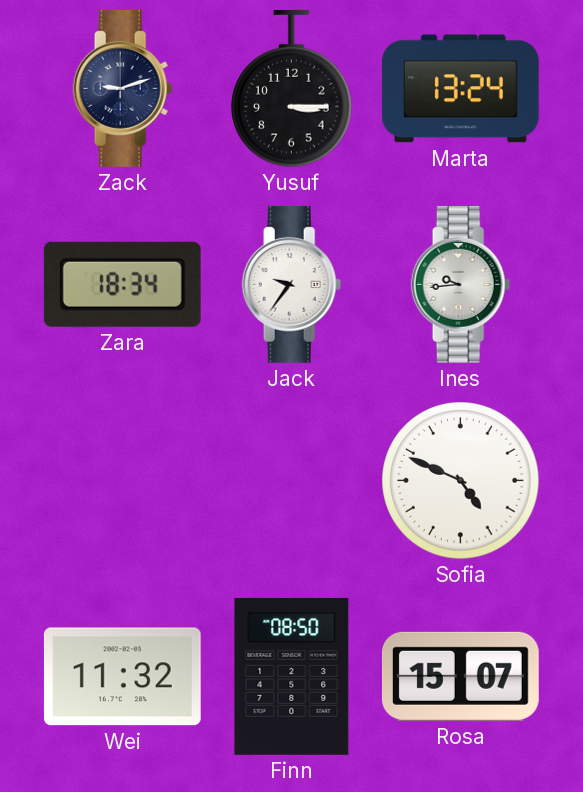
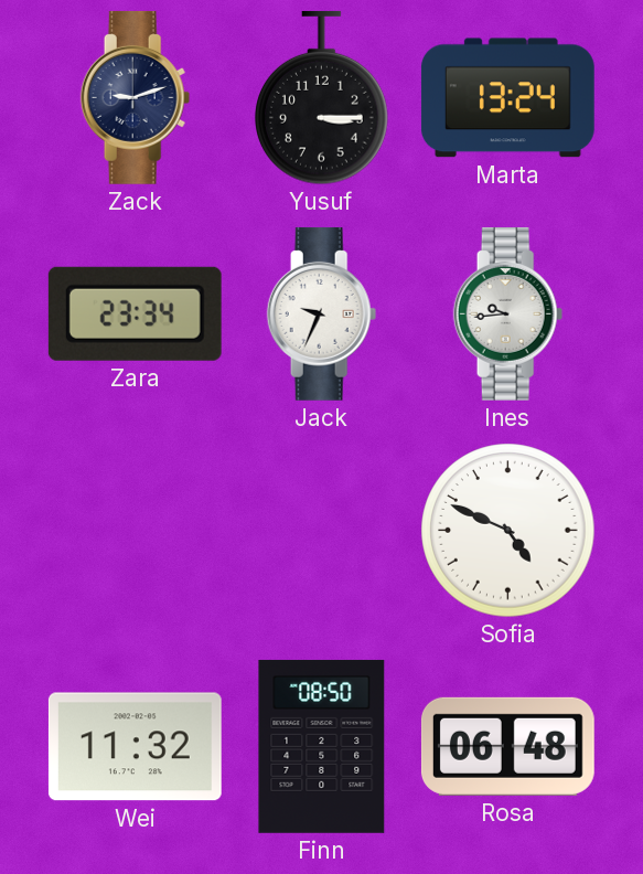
Zara: 18:34 -> 23:34 (135, 313)
Jack: 9:36 -> 9:34 (322, 313)
Rosa: 15:07 -> 06:48 (507, 746)
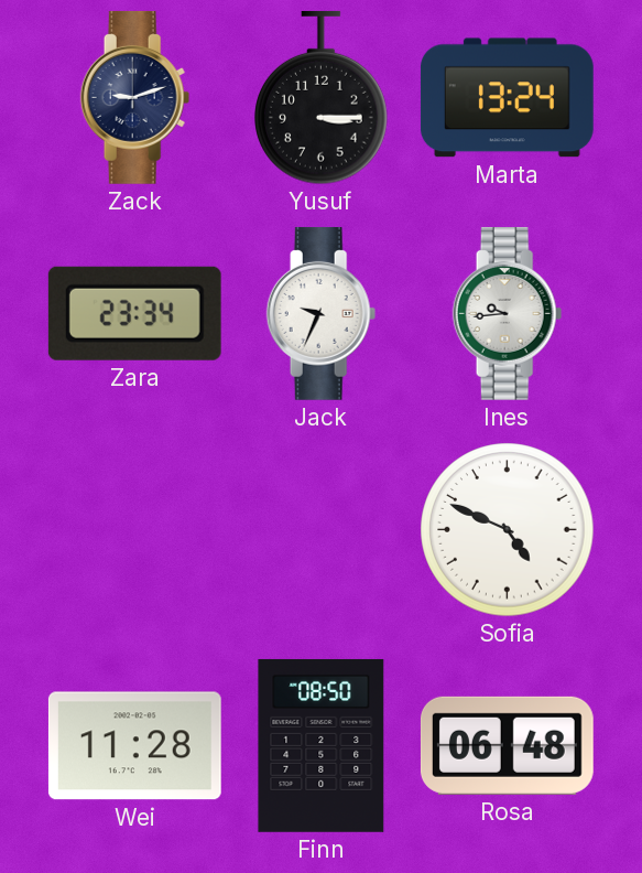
Wei: 11:32 -> 11:28 (134, 746)
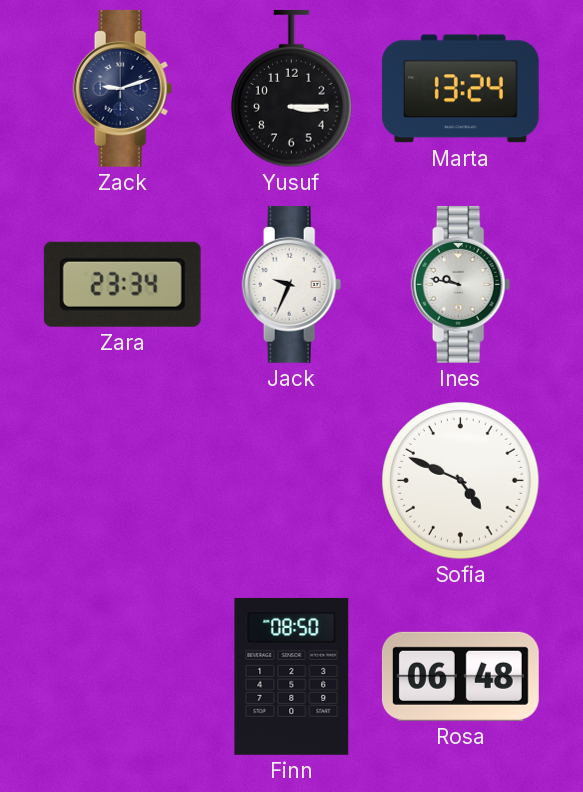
Ines: 9:44 -> 9:47 (461, 284)
Wei: 11:28 -> none (134, 746)
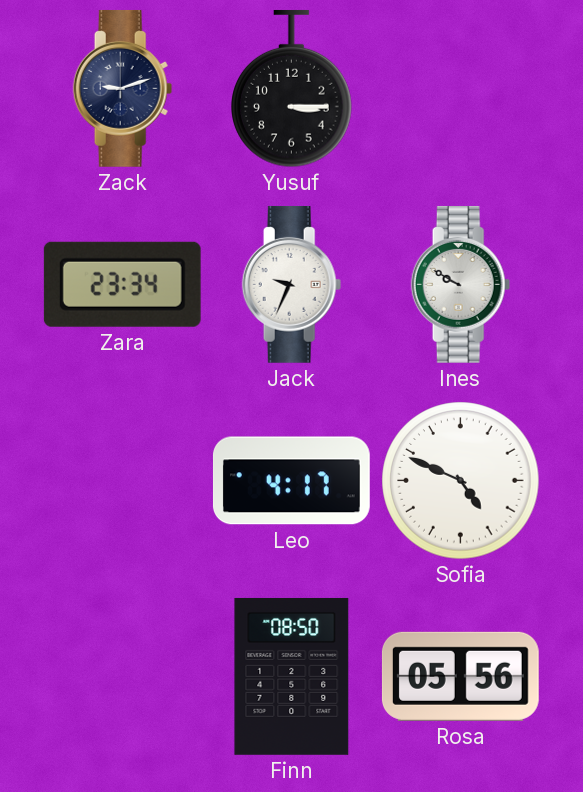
Marta: 13:24 -> none (460, 89)
Ines: 9:47 -> 9:50 (461, 284)
Leo: none -> 4:17 (291, 481)
Rosa: 06:48 -> 05:56 (460, 676)
